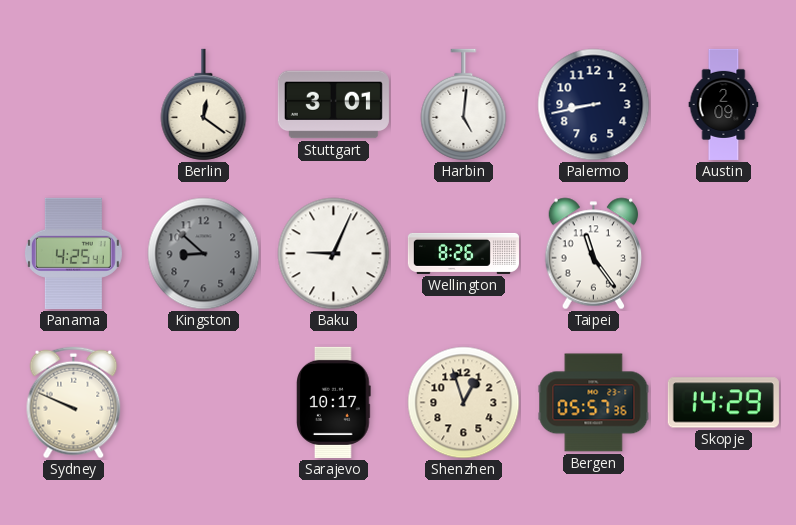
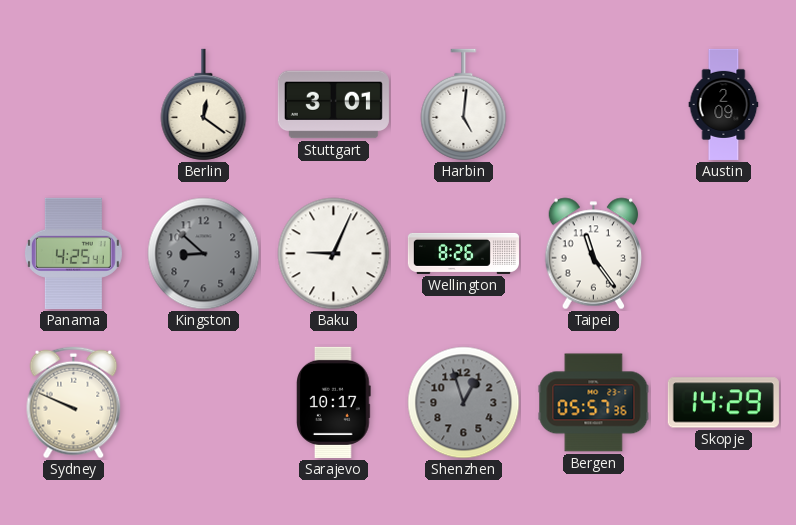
Palermo: 8:43 -> none (594, 105)
Shenzhen dial: cream -> grey (464, 403)
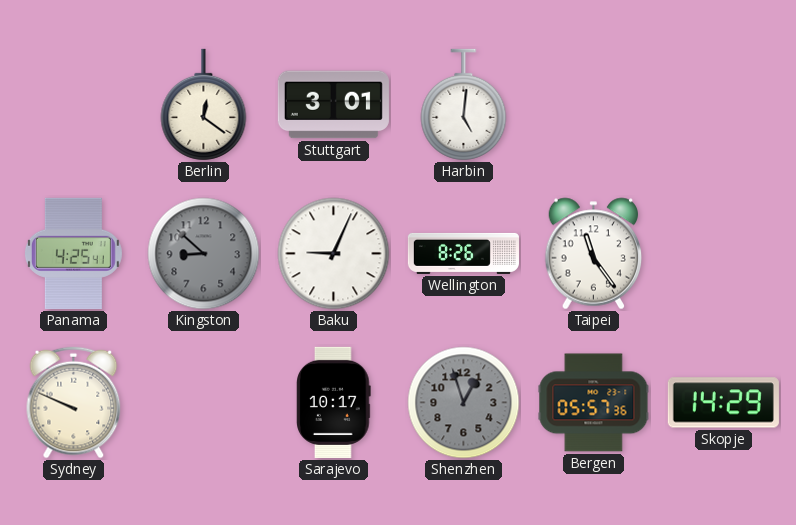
Austin: 2:09 -> none (724, 104)
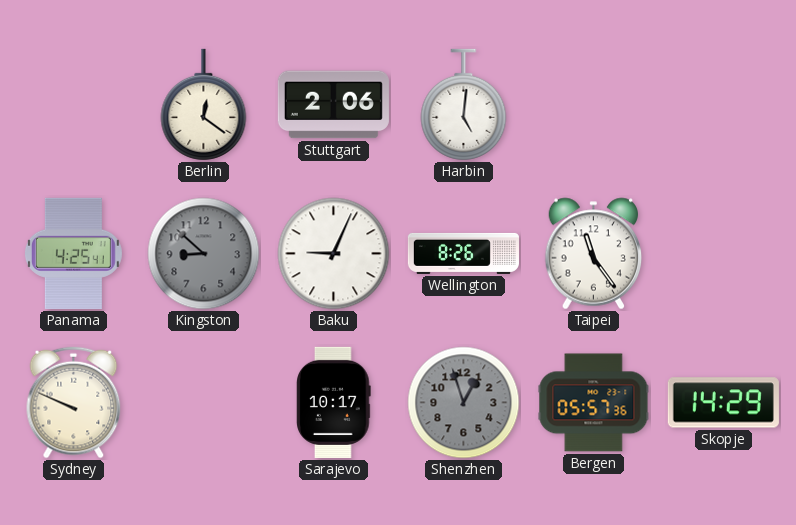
Stuttgart: 3:01 -> 2:06 (333, 105)
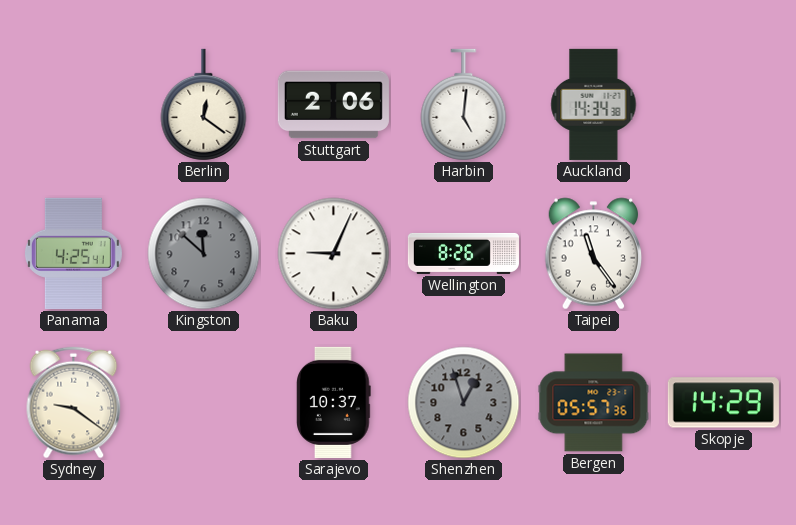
Auckland: none -> 14:34 (594, 104)
Kingston: 8:52 -> 11:52 (204, 254)
Sydney: 9:49 -> 9:21 (74, 403)
Sarajevo: 10:17 -> 10:37 (334, 402)
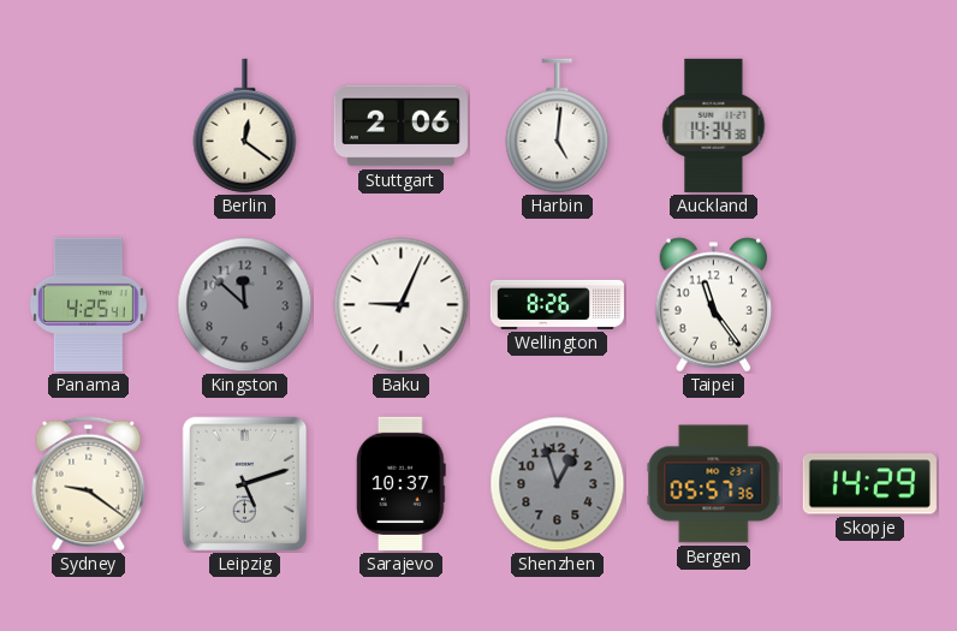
Leipzig: none -> 5:12 (245, 484)
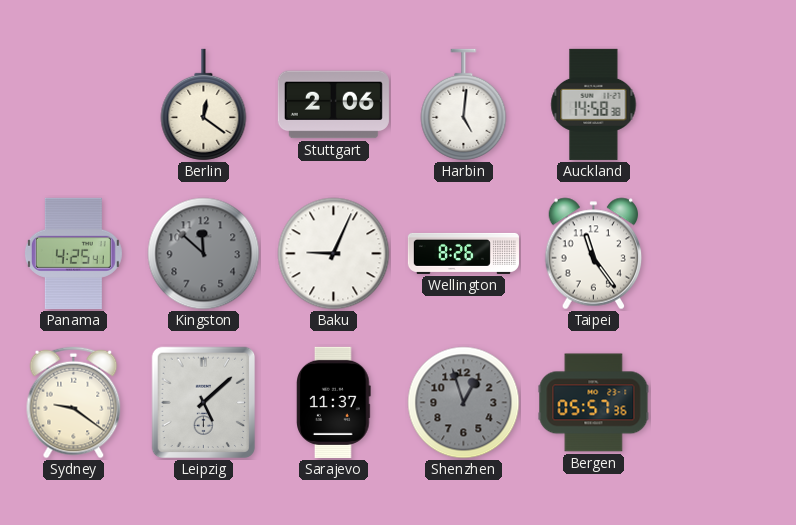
Auckland: 14:34 -> 14:58 (594, 104)
Leipzig: 5:12 -> 5:08 (204, 403)
Sarajevo: 10:37 -> 11:37 (334, 402)
Skopje: 14:29 -> none (869, 484)
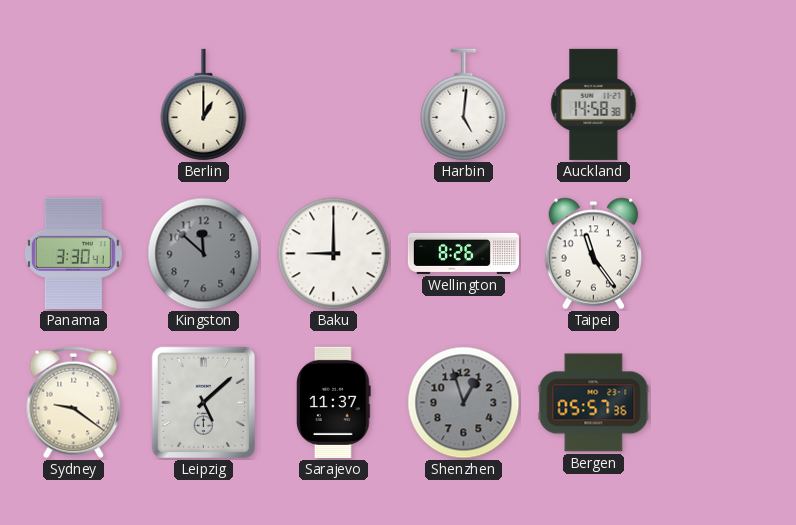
Berlin: 12:21 -> 1:00 (204, 105)
Stuttgart: 2:06 -> none (333, 105)
Panama: 4:25 -> 3:30 (73, 253)
Baku: 9:04 -> 9:00 (334, 254)
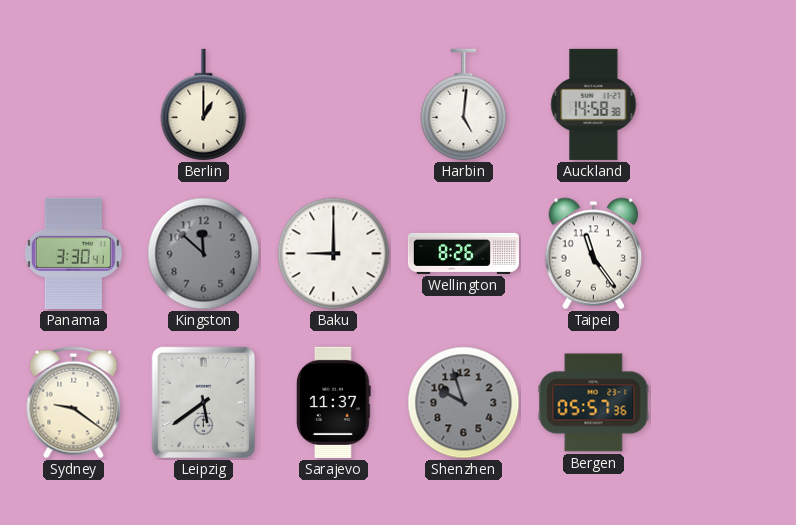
Leipzig: 5:08 -> 5:39 (204, 403)
Shenzhen: 12:57 -> 9:57 (464, 403)
